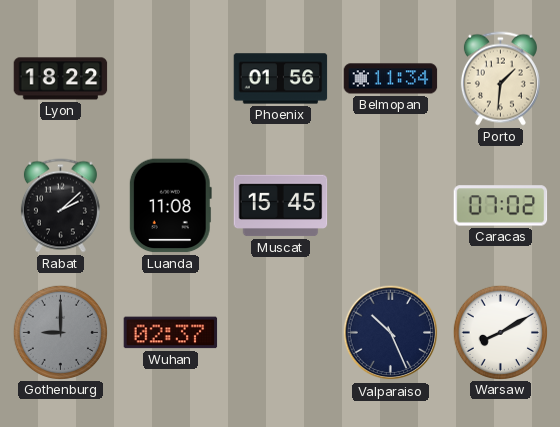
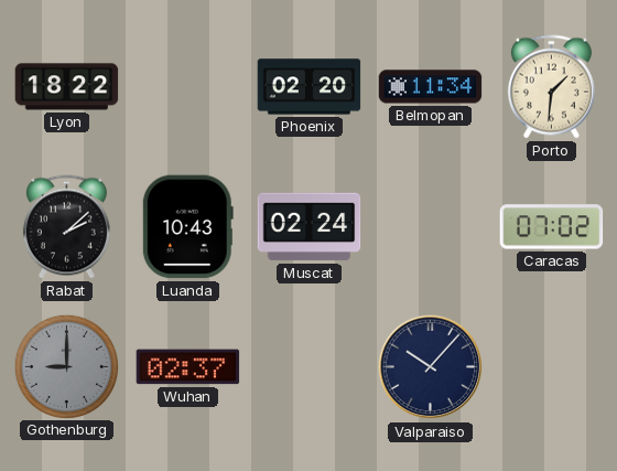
Phoenix: 01:56 -> 02:20 (310, 87)
Luanda: 11:08 -> 10:43 (187, 227)
Muscat: 15:45 -> 02:24 (310, 227)
Valparaiso: 10:26 -> 10:07 (431, 367)
Warsaw: 8:10 -> none (500, 332)
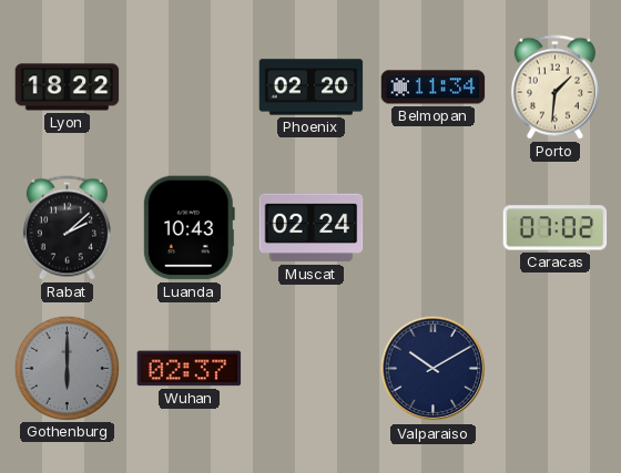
Gothenburg: 9:00 -> 6:00 (67, 368)
Valparaiso: 10:07 -> 10:10 (434, 369)
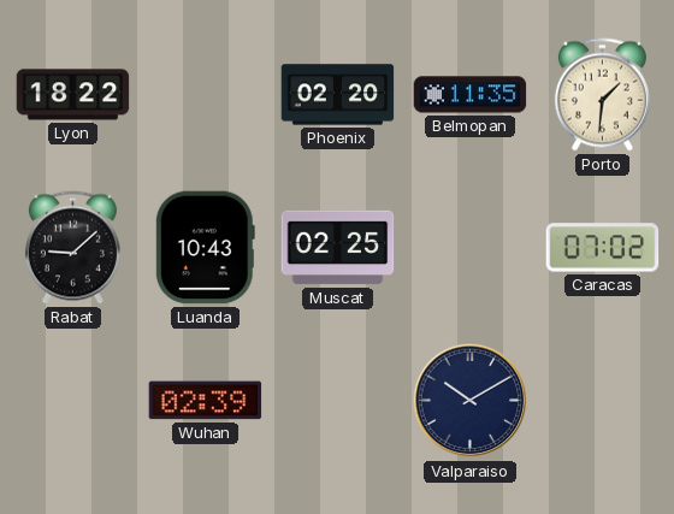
Belmopan: 11:34 -> 11:35 (471, 95)
Rabat: 2:08 -> 9:08 (72, 248)
Muscat: 02:24 -> 02:25 (338, 248)
Gothenburg: 6:00 -> none (67, 368)
Wuhan: 02:37 -> 02:39 (206, 401)
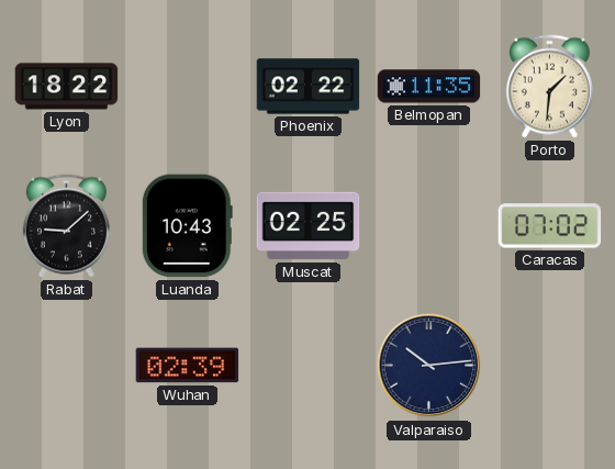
Phoenix: 02:20 -> 02:22 (309, 87)
Valparaiso: 10:10 -> 10:14 (429, 366)
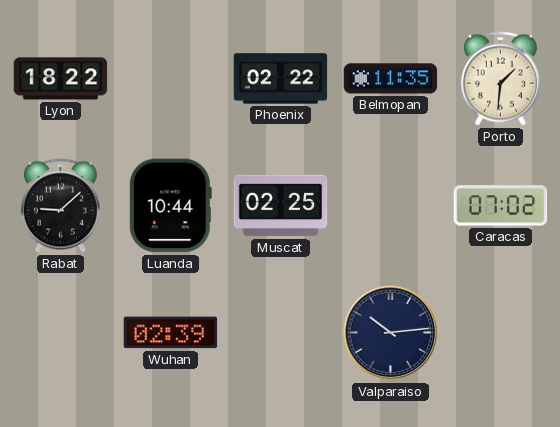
Luanda: 10:43 -> 10:44 (170, 206)
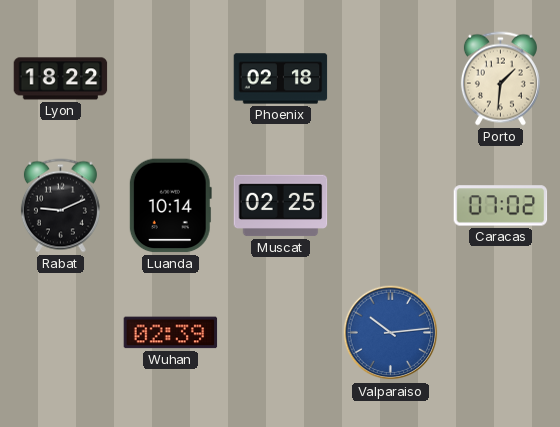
Phoenix: 02:22 -> 02:18 (281, 79)
Belmopan: 11:35 -> none (391, 79)
Rabat: 9:08 -> 9:11 (60, 206)
Luanda: 10:44 -> 10:14 (170, 206)
Valparaiso dial: navy -> blue (391, 333)
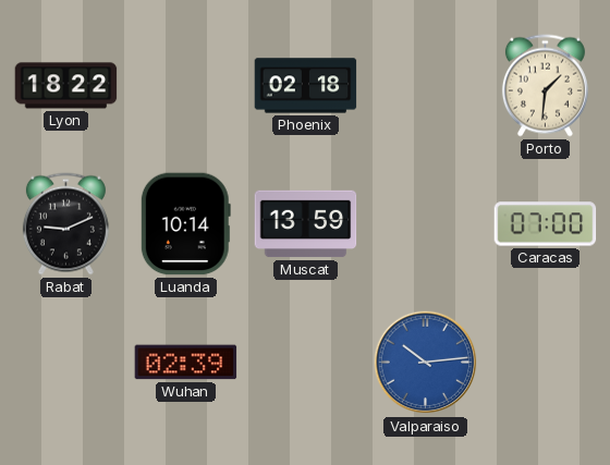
Muscat: 02:25 -> 13:59 (306, 224)
Caracas: 07:02 -> 07:00 (546, 224)
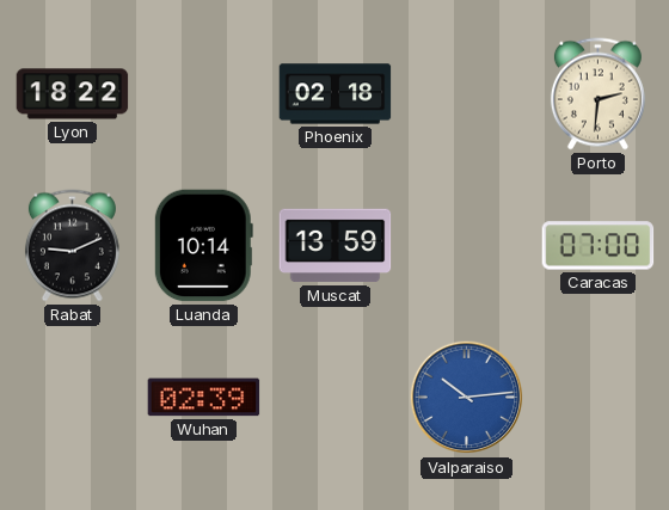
Porto: 1:31 -> 2:31 (597, 94)
